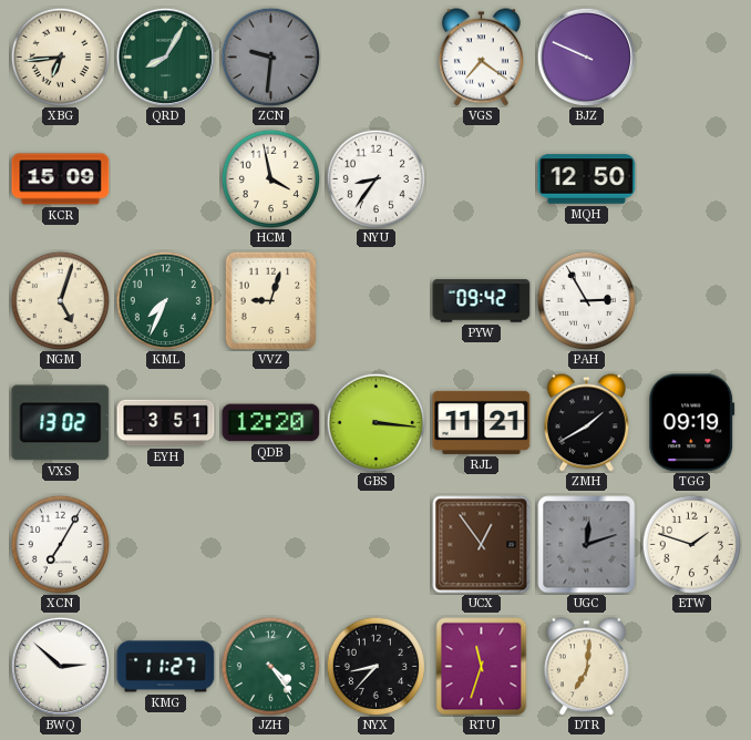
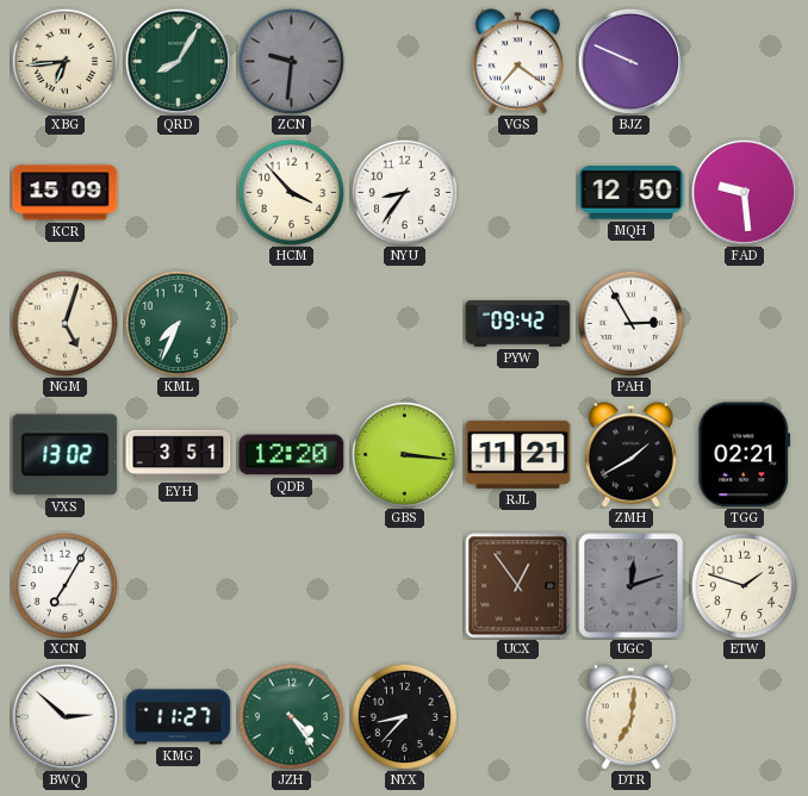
HCM: 3:58 -> 3:53 (291, 192)
FAD: none -> 9:29 (744, 192)
VVZ: 9:03 -> none (271, 300)
TGG: 09:19 -> 02:21 (745, 455)
RTU: 11:33 -> none (482, 667)
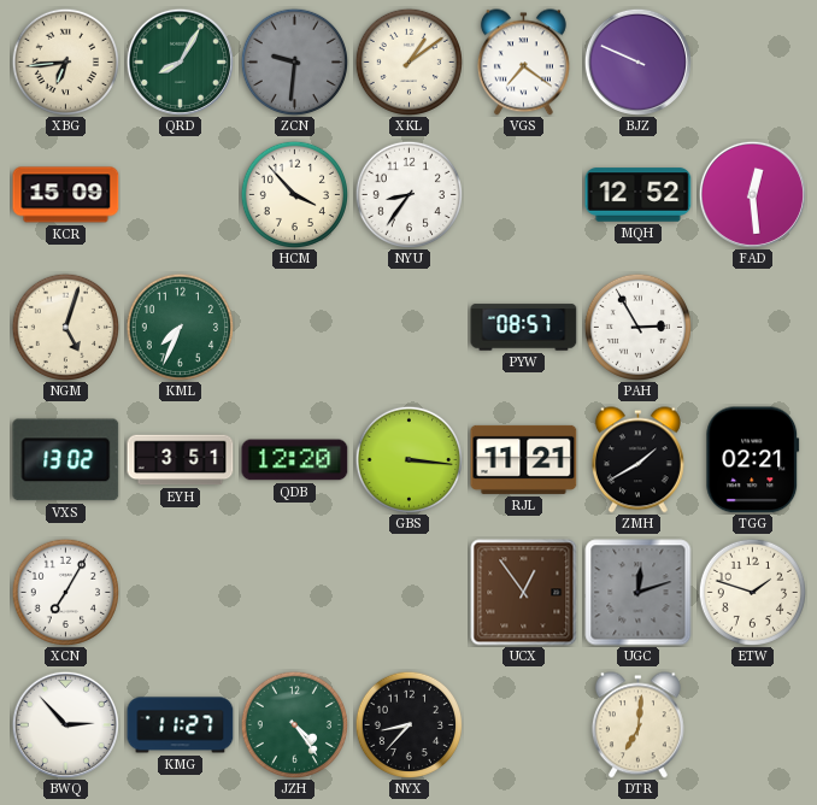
XKL: none -> 1:09 (408, 61)
MQH: 12:50 -> 12:52 (639, 195)
FAD: 9:29 -> 12:29 (752, 194)
PYW: 09:42 -> 08:57 (524, 328)
BWQ: 2:52 -> 2:53 (65, 724)
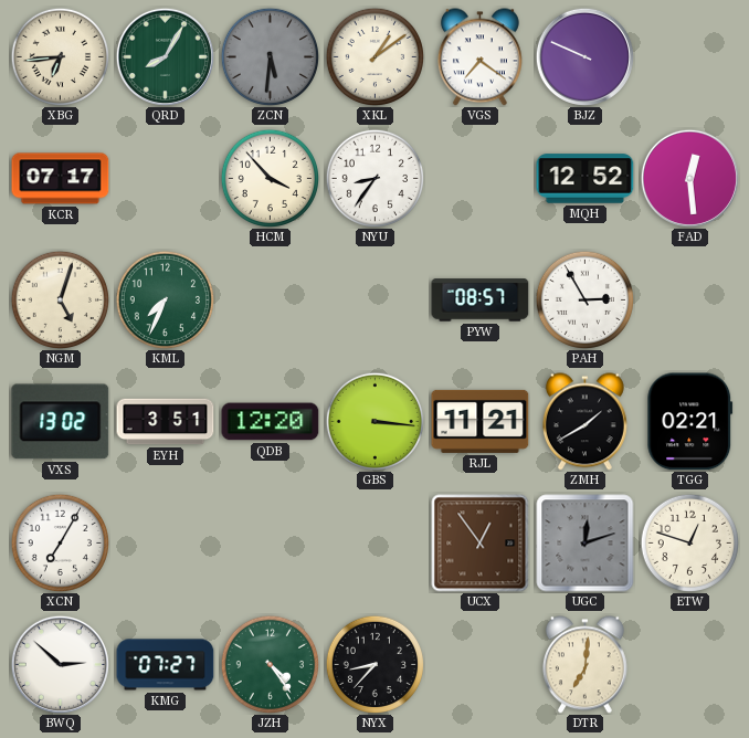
ZCN: 9:31 -> 5:31 (270, 56)
KCR: 15:09 -> 07:17 (61, 179)
ETW: 1:48 -> 12:48 (689, 542)
BWQ: 2:53 -> 2:52 (60, 664)
KMG: 11:27 -> 07:27 (166, 665)
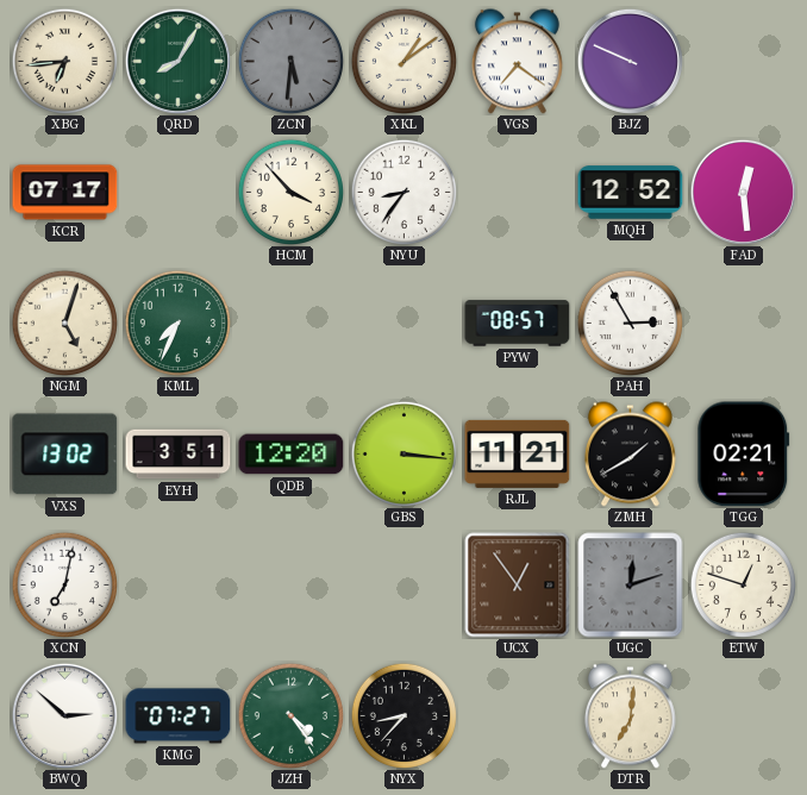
XCN: 7:05 -> 7:02 (64, 584)
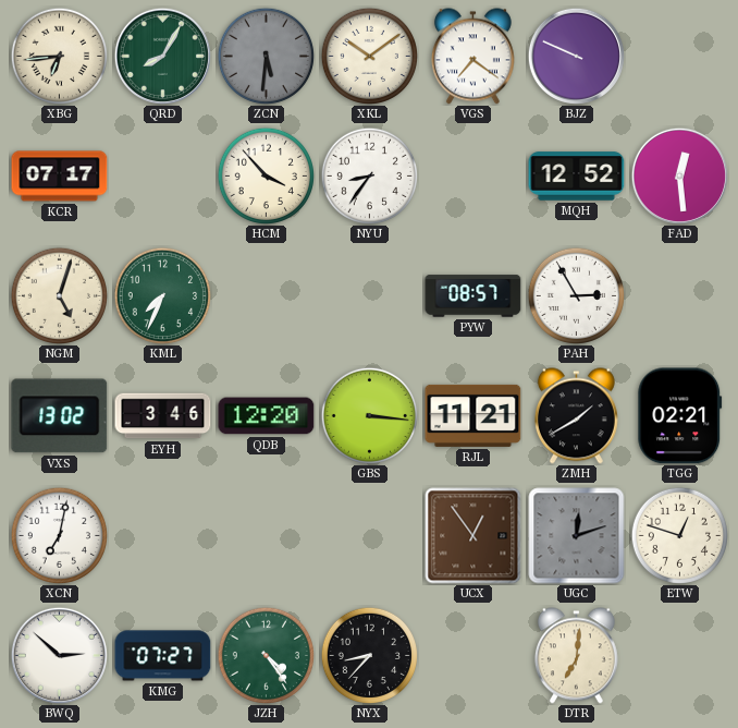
XKL: 1:09 -> 10:09 (369, 56)
EYH: 3:51 -> 3:46 (163, 416)
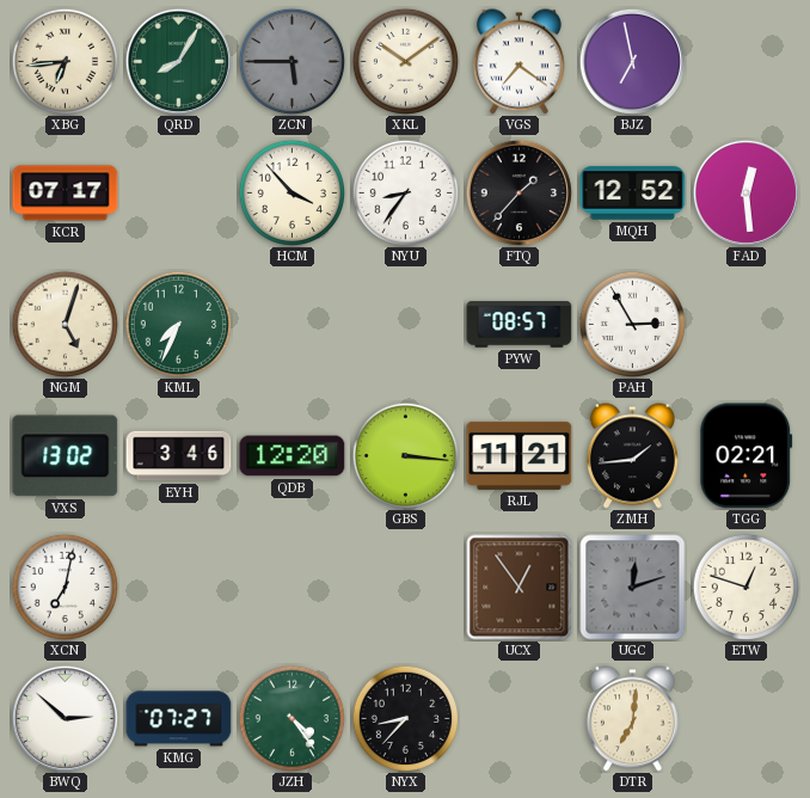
ZCN: 5:31 -> 5:45 (292, 61)
BJZ: 9:49 -> 6:58 (632, 61)
FTQ: none -> 1:37 (518, 192)
ZMH: 1:40 -> 1:44 (632, 456)
